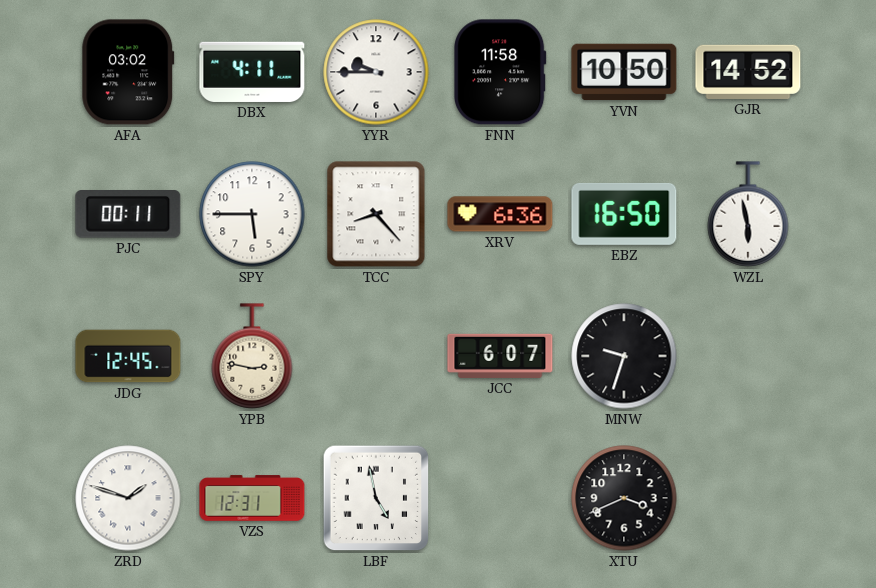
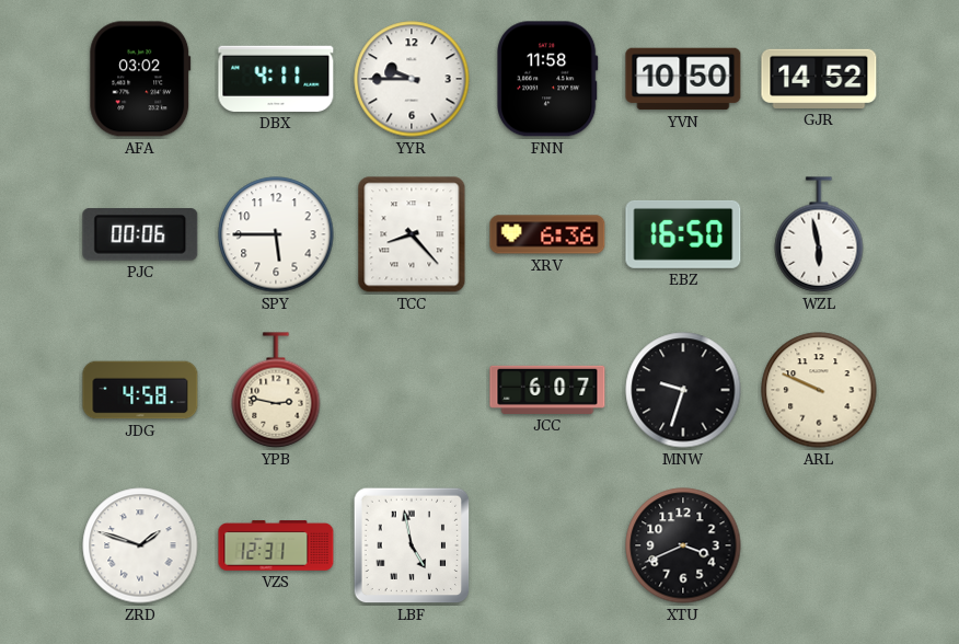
PJC: 00:11 -> 00:06 (140, 235)
JDG: 12:45 -> 4:58 (140, 390)
ARL: none -> 9:49 (819, 390)
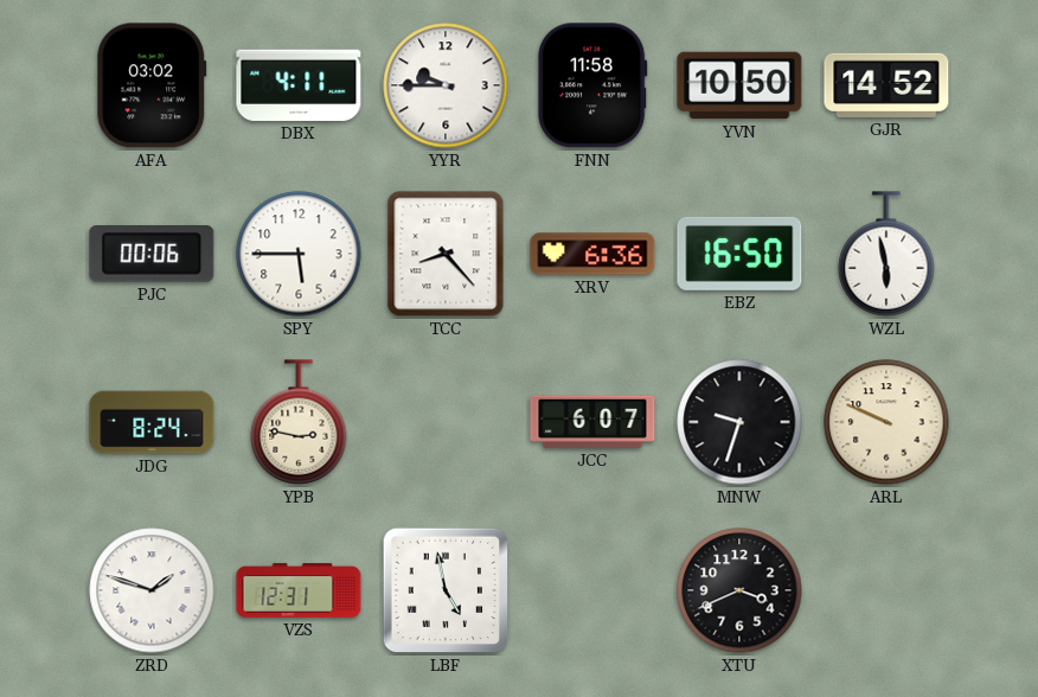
JDG: 4:58 -> 8:24 (152, 422)
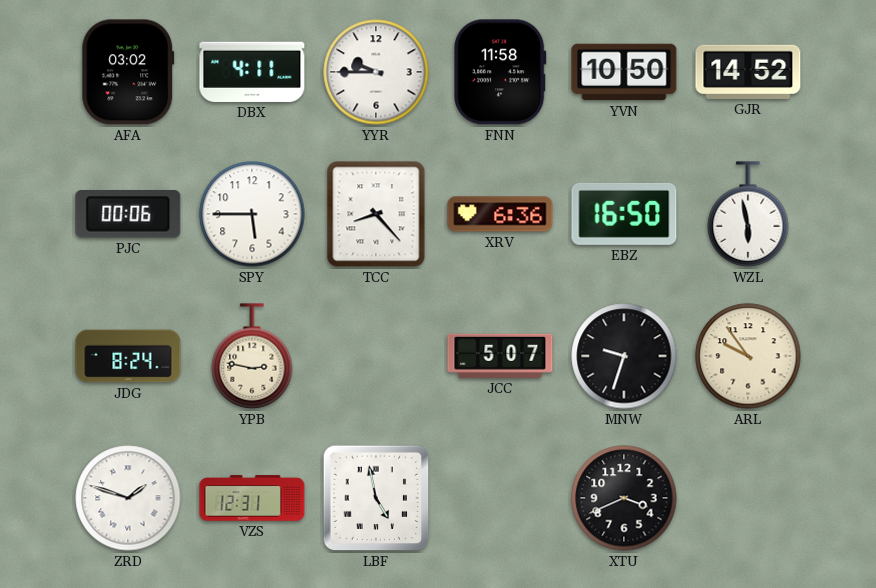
JCC: 6:07 -> 5:07 (500, 356)
ARL: 9:49 -> 9:54 (748, 356)
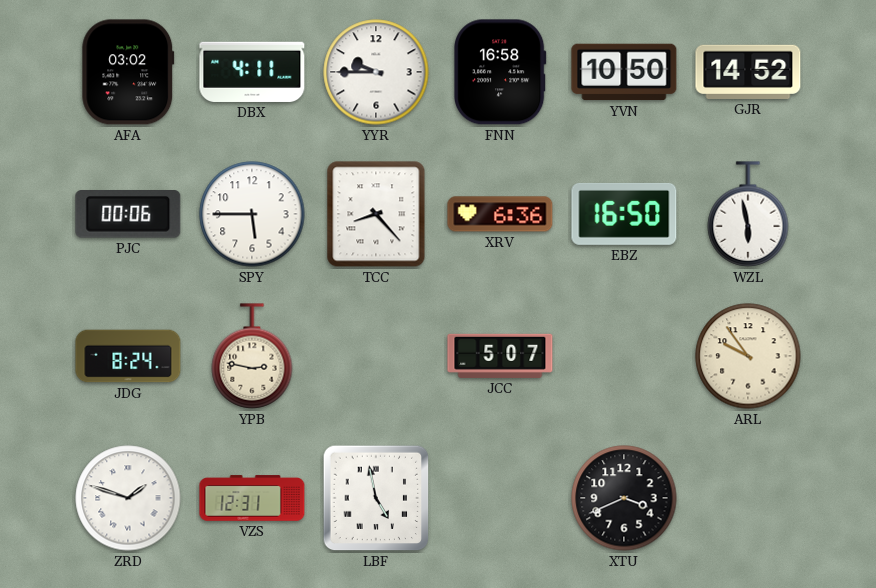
FNN: 11:58 -> 16:58 (500, 72)
MNW: 9:33 -> none (624, 356)
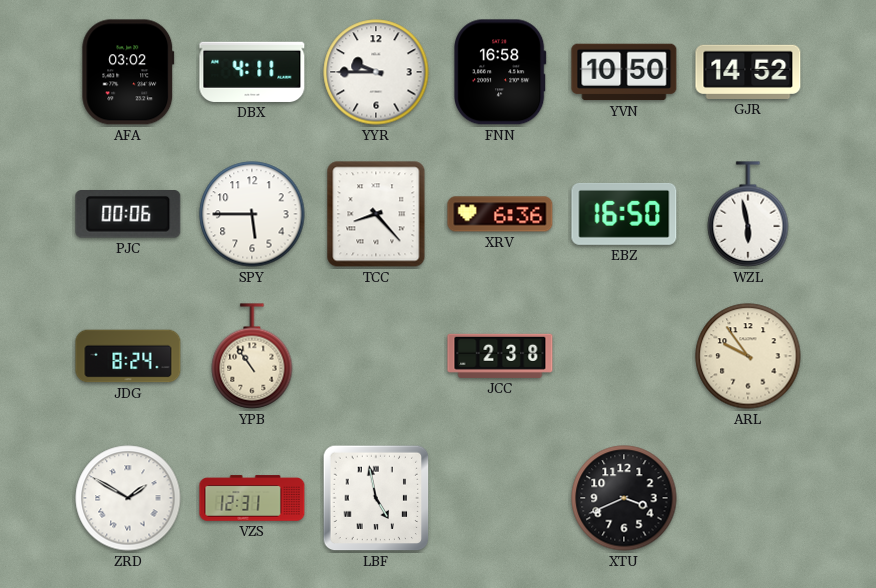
YPB: 2:47 -> 10:54 (252, 356)
JCC: 5:07 -> 2:38 (500, 356)
ZRD: 1:48 -> 1:50 (128, 498)
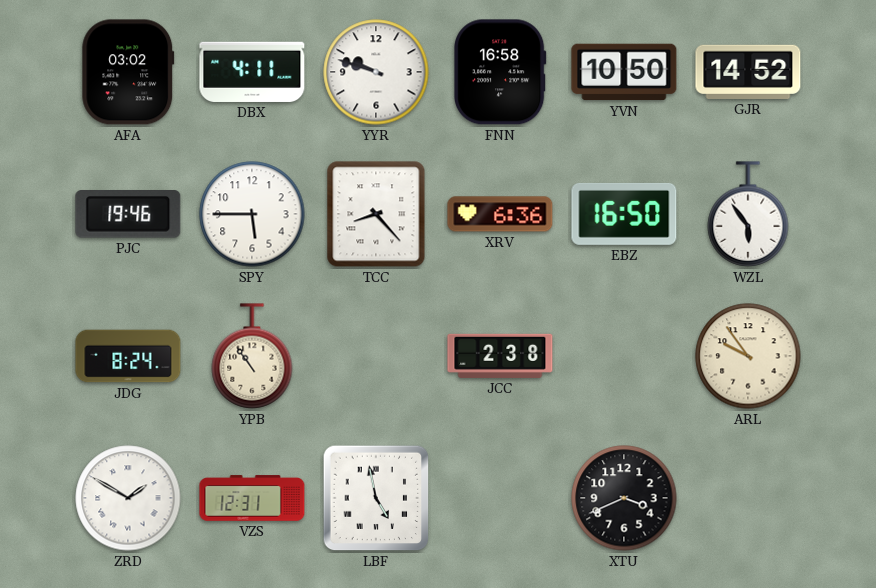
YYR: 9:45 -> 9:48 (376, 72)
PJC: 00:06 -> 19:46 (128, 215)
WZL: 5:58 -> 5:54 (748, 214)
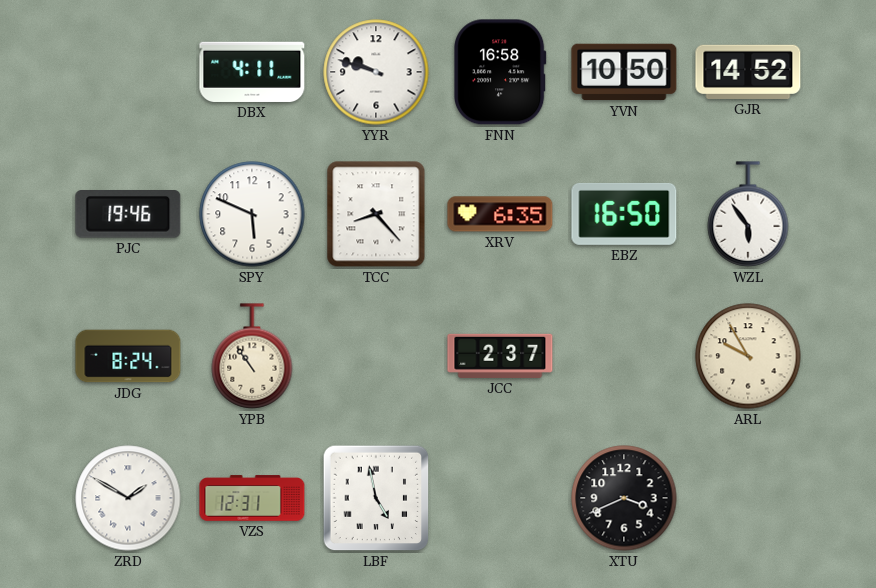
AFA: 03:02 -> none (128, 72)
SPY: 5:45 -> 5:49 (252, 214)
XRV: 6:36 -> 6:35 (500, 214)
JCC: 2:38 -> 2:37 (500, 356)
ARL: 9:54 -> 9:55 (748, 356)
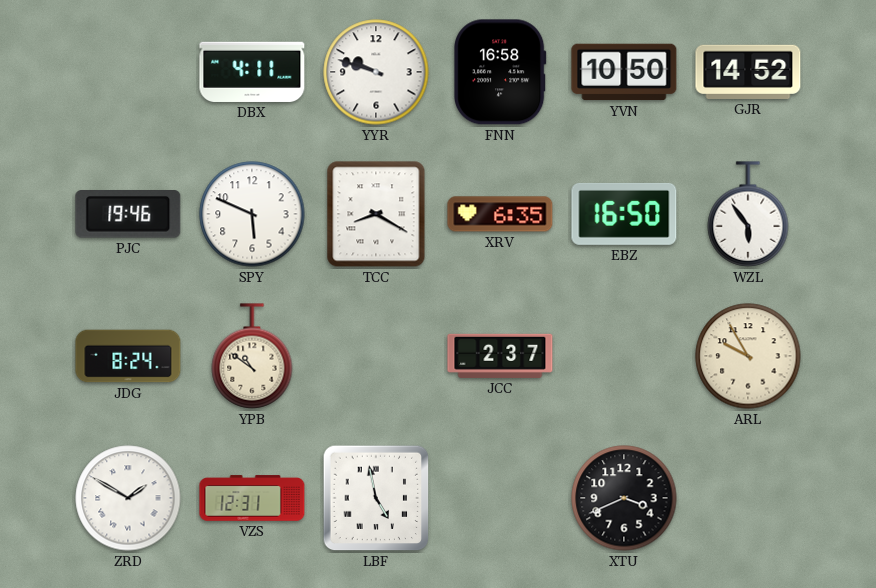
TCC: 8:23 -> 8:20 (376, 214)
YPB: 10:54 -> 10:51 (252, 356)
